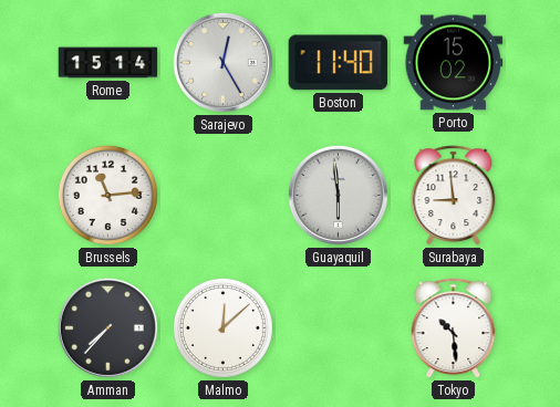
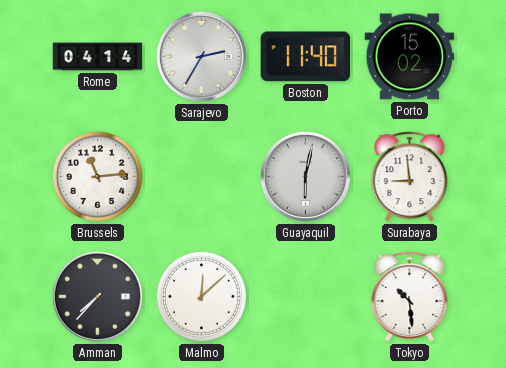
Rome: 15:14 -> 04:14 (98, 57)
Sarajevo: 12:25 -> 2:35 (201, 56)
Guayaquil: 5:59 -> 6:02 (305, 176)
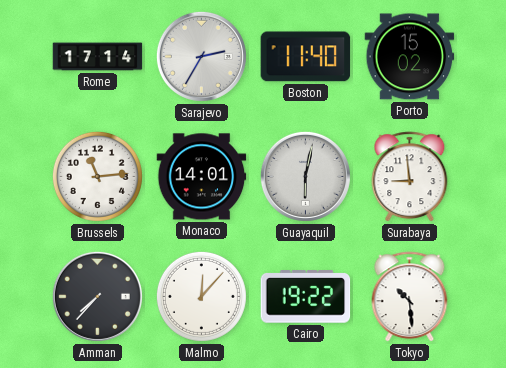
Rome: 04:14 -> 17:14 (98, 57)
Monaco: none -> 14:01 (202, 177)
Malmo: 12:08 -> 12:07 (201, 296)
Cairo: none -> 19:22 (306, 297)
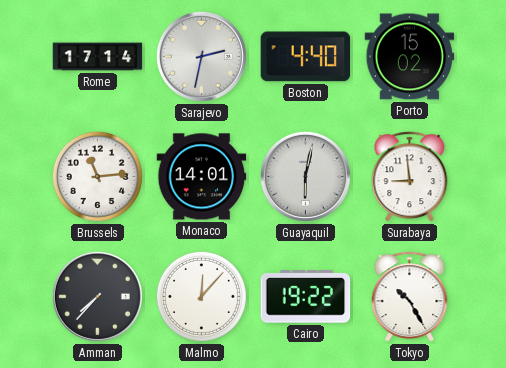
Sarajevo: 2:35 -> 2:32 (201, 56)
Boston: 11:40 -> 4:40 (306, 57)
Tokyo: 10:29 -> 10:25 (410, 297)
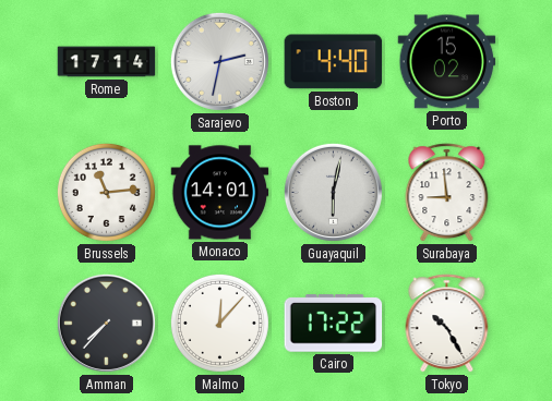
Cairo: 19:22 -> 17:22 (334, 324)
